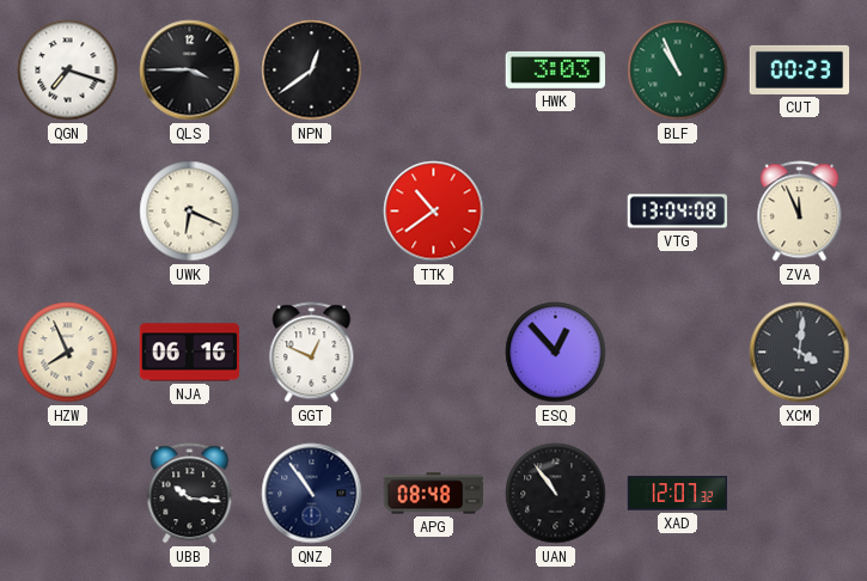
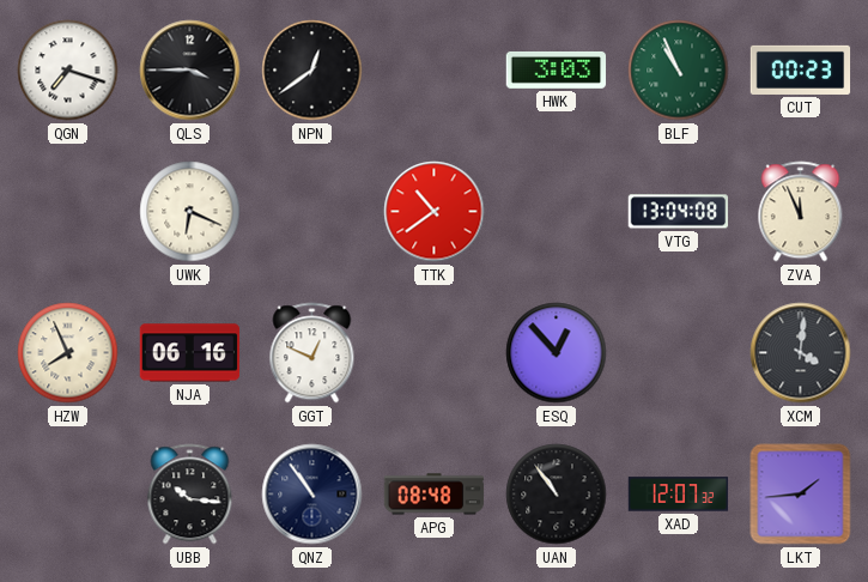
LKT: none -> 1:44 (801, 495)
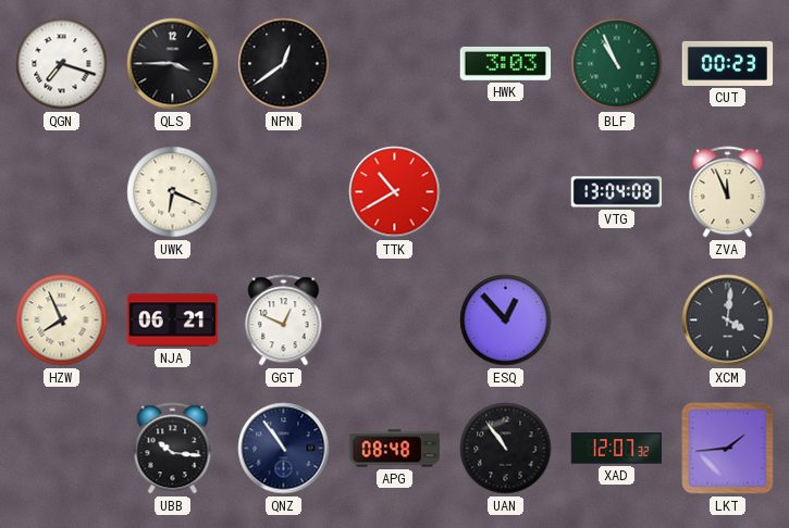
TTK: 10:39 -> 10:40 (395, 192)
NJA: 06:16 -> 06:21 (173, 320)
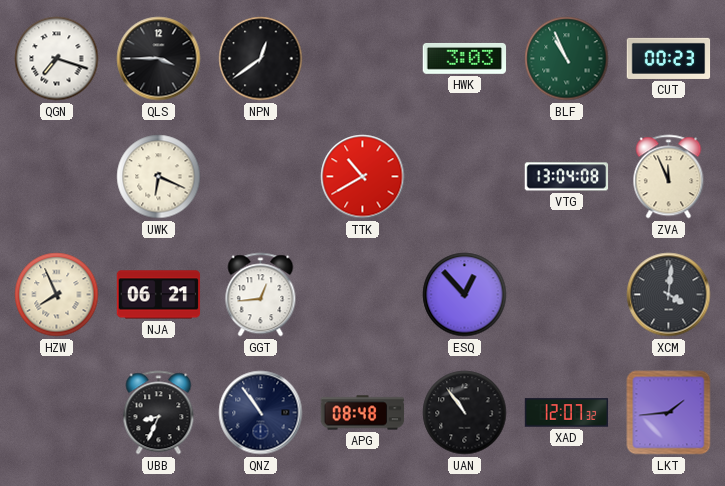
GGT: 12:49 -> 12:44 (261, 295)
UBB: 10:16 -> 8:34 (159, 413)
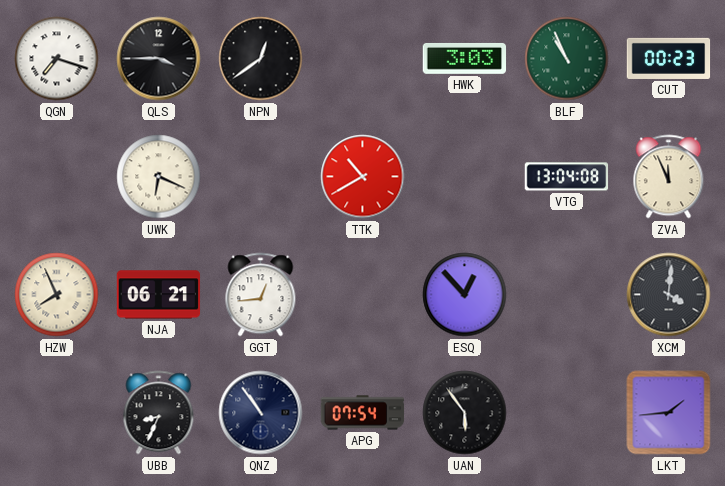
APG: 08:48 -> 07:54 (363, 413)
UAN: 10:54 -> 5:54 (465, 413)
XAD: 12:07 -> none (567, 413)
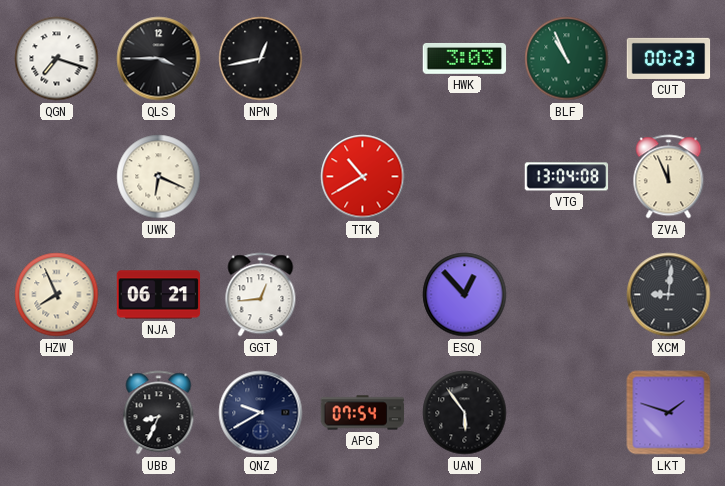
NPN: 12:39 -> 12:43 (261, 59)
XCM: 4:01 -> 9:01 (669, 295)
QNZ: 10:54 -> 9:40 (261, 413)
LKT: 1:44 -> 1:48 (669, 413)
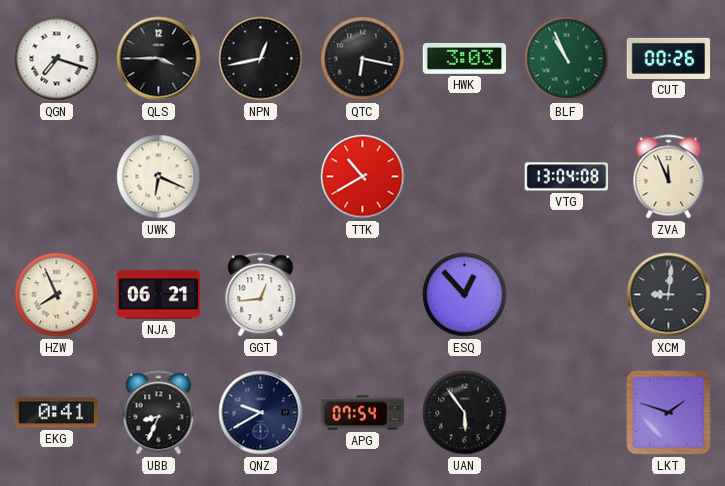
QTC: none -> 6:17 (363, 59)
CUT: 00:23 -> 00:26 (669, 58)
EKG: none -> 0:41 (57, 413)
